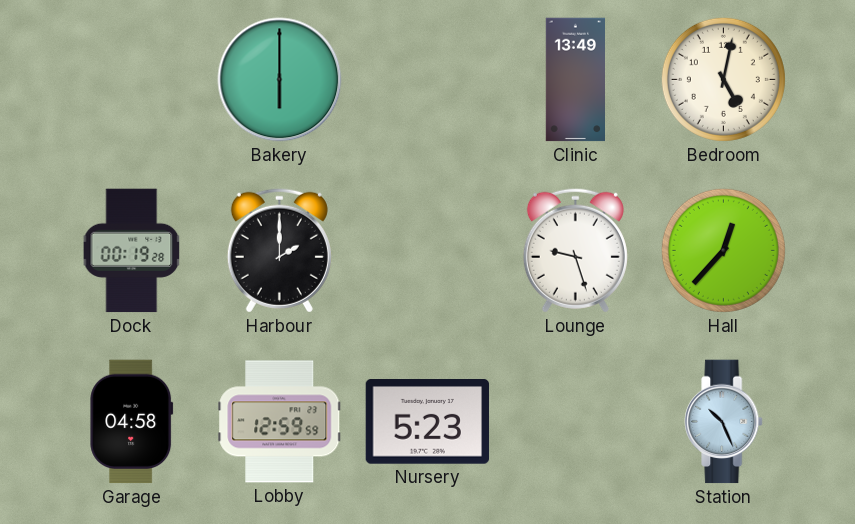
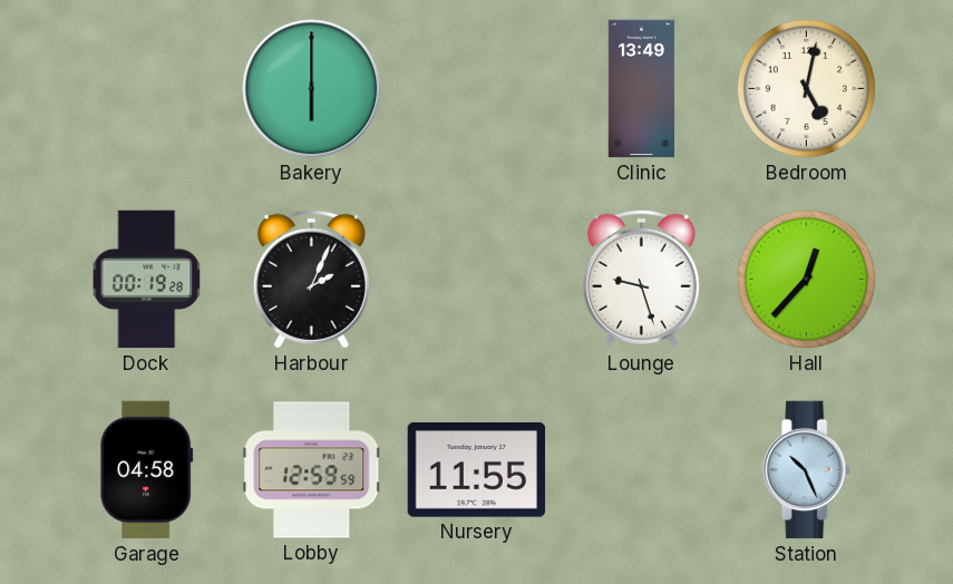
Harbour: 2:00 -> 2:04 (311, 279)
Nursery: 5:23 -> 11:55 (477, 470)
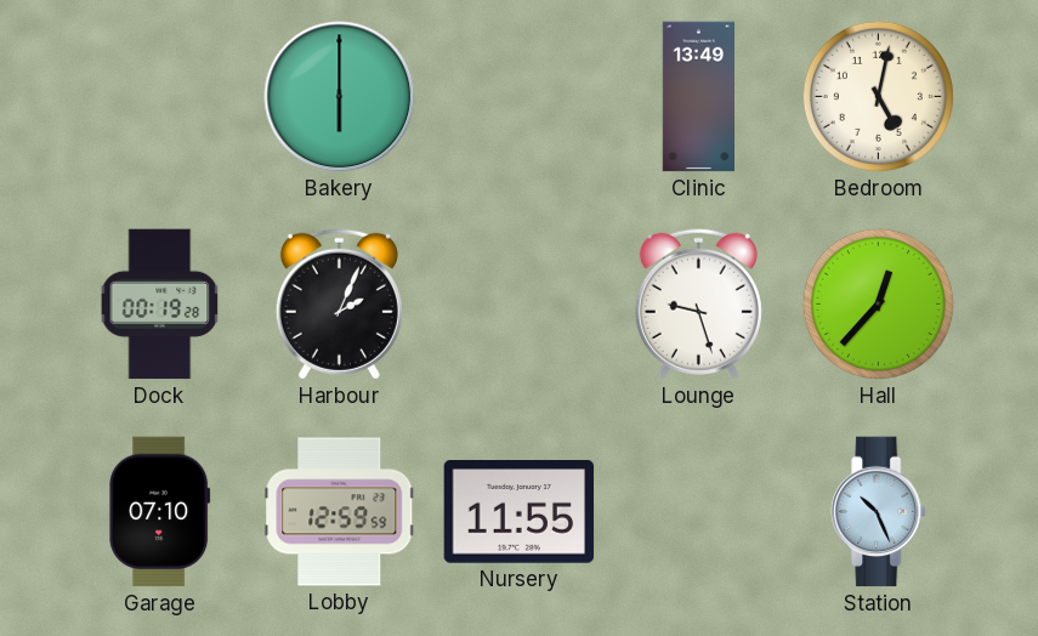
Garage: 04:58 -> 07:10 (160, 512)
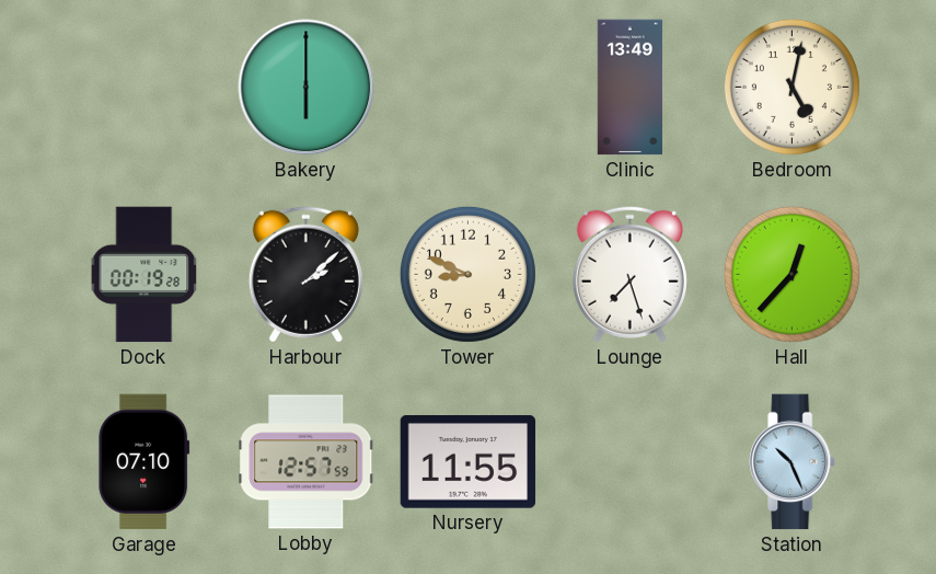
Harbour: 2:04 -> 2:08 (305, 274)
Tower: none -> 8:49 (467, 274)
Lounge: 9:27 -> 7:27 (629, 274)
Lobby: 12:59 -> 12:57 (307, 462)
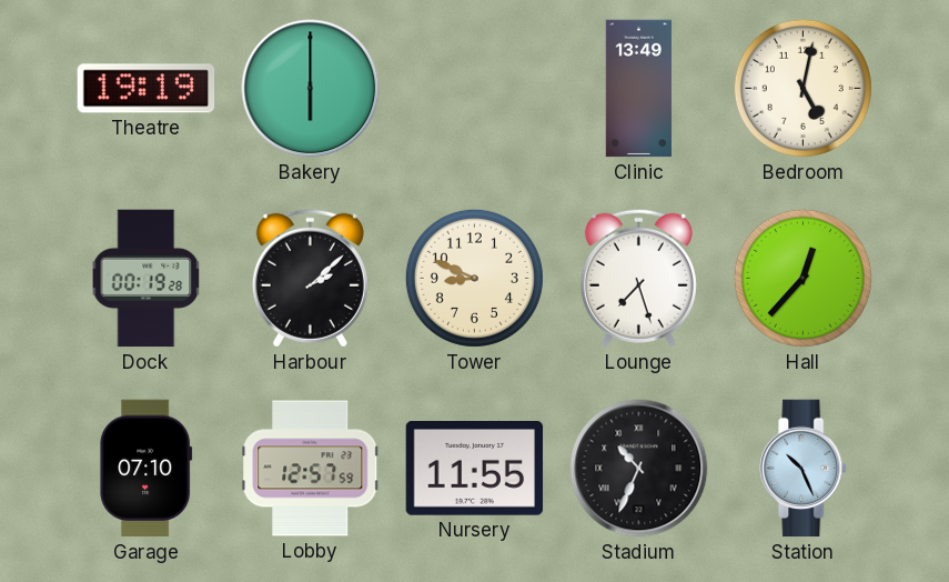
Theatre: none -> 19:19 (147, 89)
Stadium: none -> 10:34 (639, 469)
